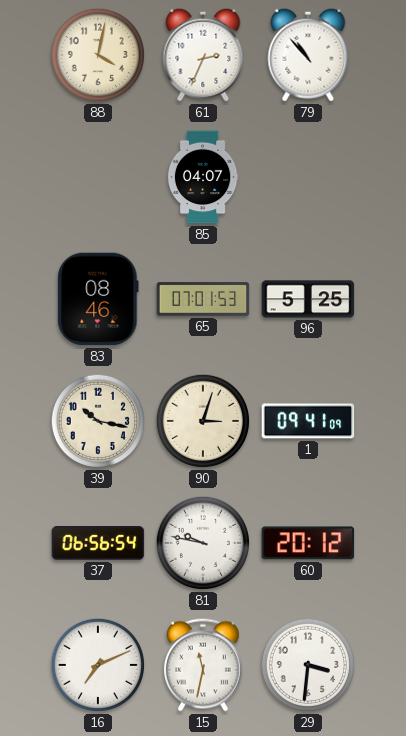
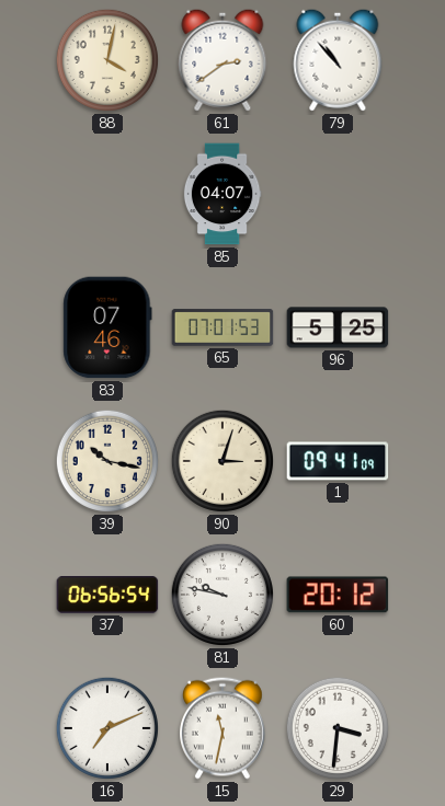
61: 2:34 -> 2:39 (222, 60)
83: 08:46 -> 07:46 (107, 327)
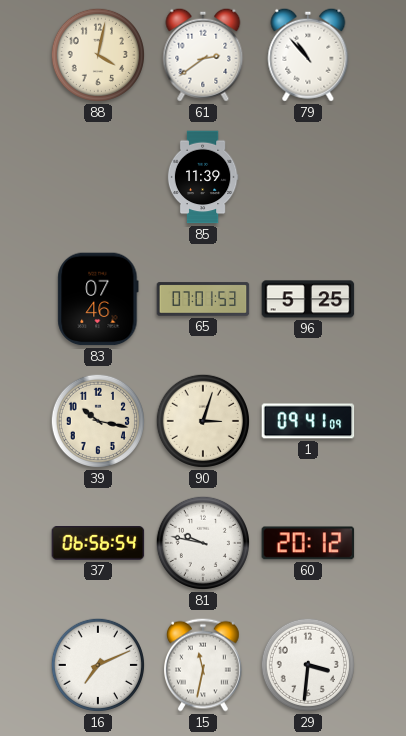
85: 04:07 -> 11:39 (203, 177)
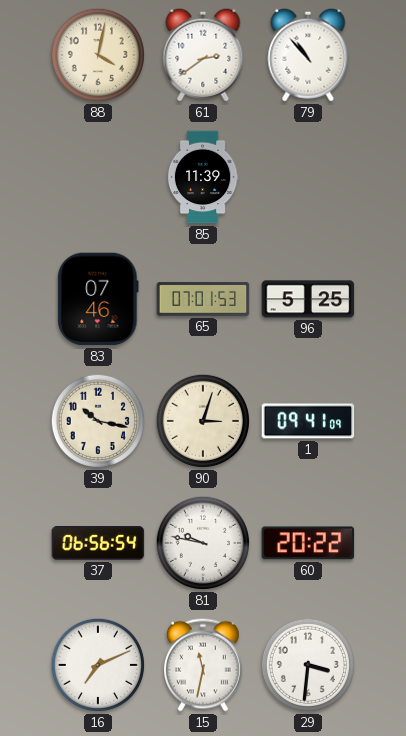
60: 20:12 -> 20:22 (308, 543)
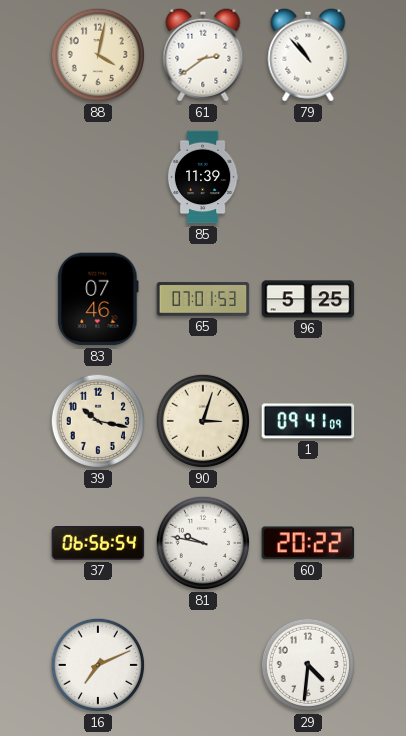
15: 11:32 -> none (204, 665)
29: 3:31 -> 4:31 (308, 665)
